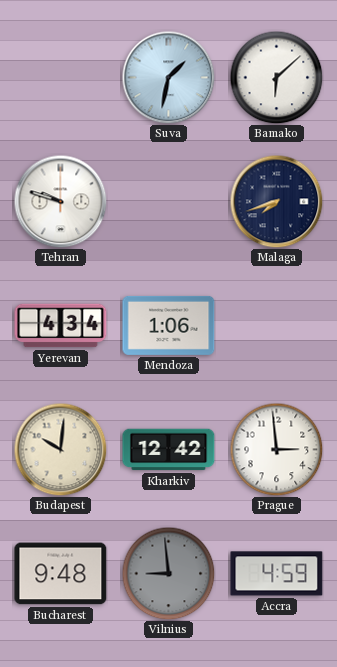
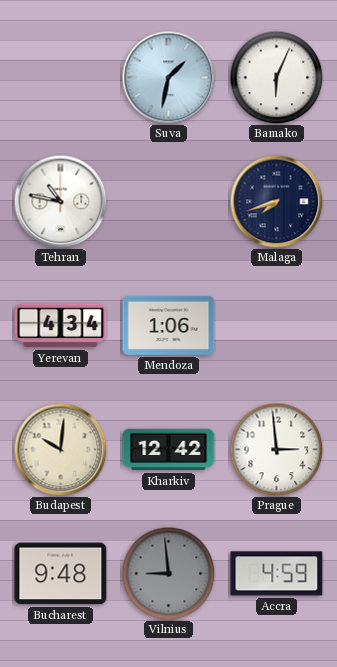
Bamako: 6:08 -> 6:04 (276, 77)
Tehran: 9:48 -> 10:47 (60, 201)
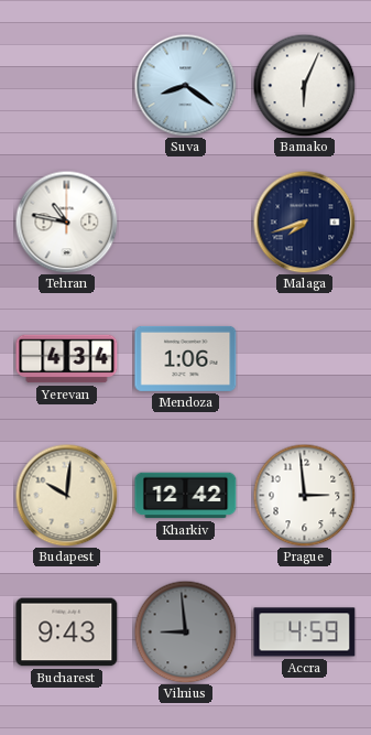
Suva: 1:32 -> 8:21 (185, 85)
Bucharest: 9:48 -> 9:43 (67, 633)
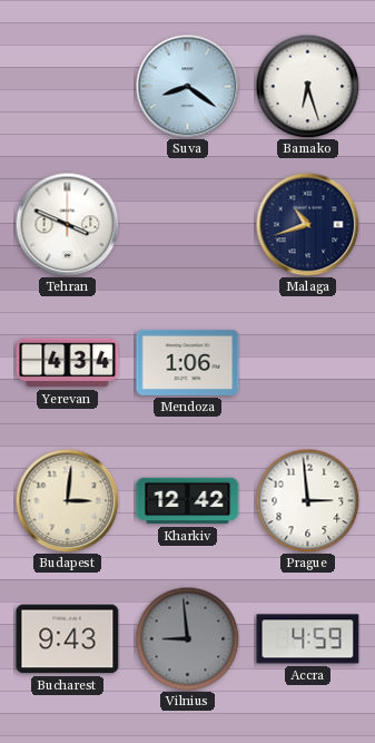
Bamako: 6:04 -> 6:27 (307, 86)
Tehran: 10:47 -> 3:49 (67, 224)
Malaga: 7:42 -> 10:42 (307, 224)
Budapest: 10:01 -> 3:01 (67, 500)
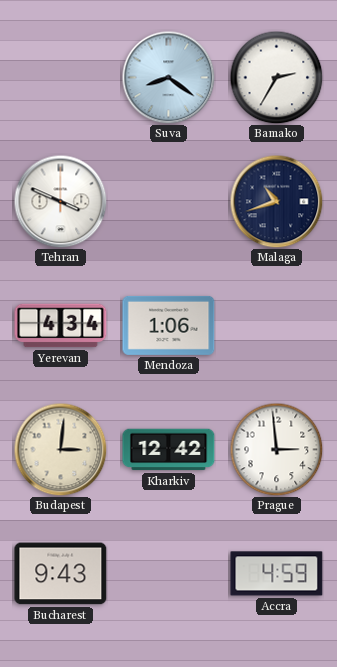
Bamako: 6:27 -> 2:35 (276, 77)
Vilnius: 8:59 -> none (187, 638)
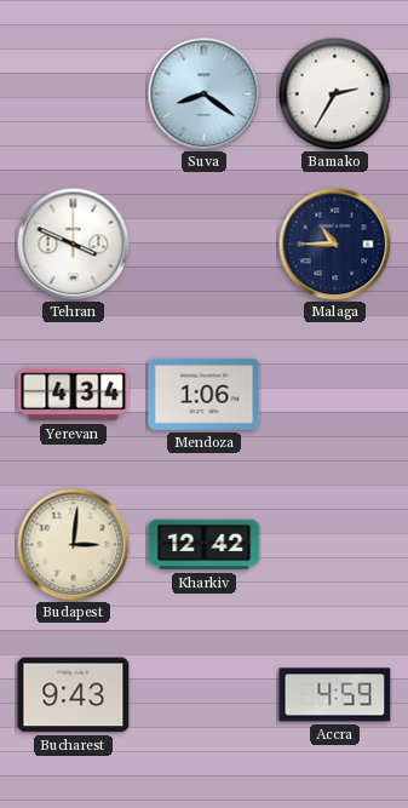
Malaga: 10:42 -> 10:45 (334, 243)
Prague: 2:59 -> none (276, 449)
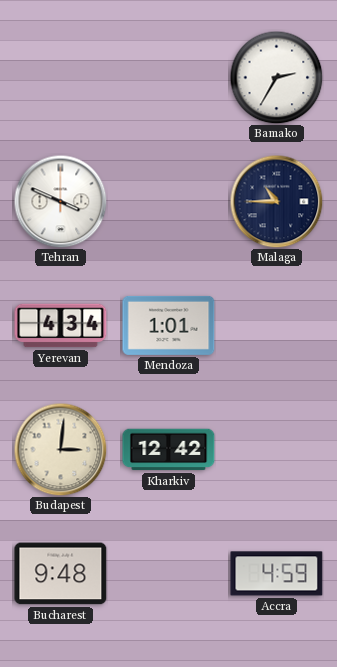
Suva: 8:21 -> none (203, 93)
Mendoza: 1:06 -> 1:01 (169, 325)
Bucharest: 9:43 -> 9:48 (61, 574)
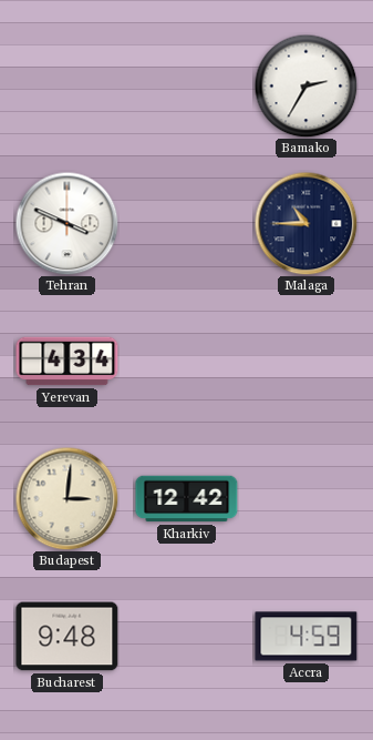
Mendoza: 1:01 -> none (169, 325)
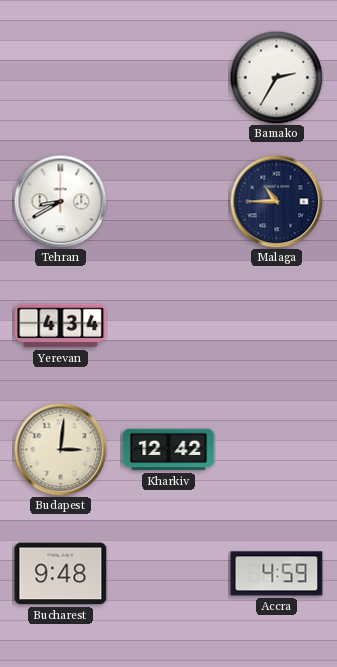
Tehran: 3:49 -> 8:40 (60, 201)
